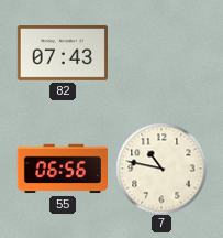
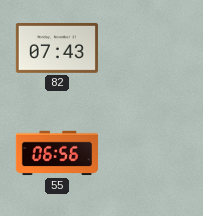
7: 10:47 -> none (161, 169)
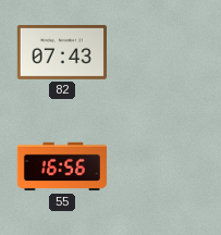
55: 06:56 -> 16:56 (62, 166)
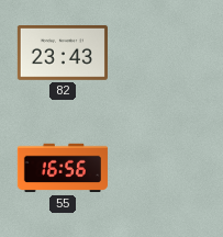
82: 07:43 -> 23:43 (63, 54)
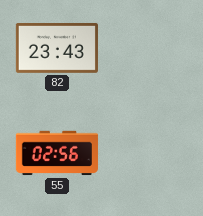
55: 16:56 -> 02:56 (57, 153)
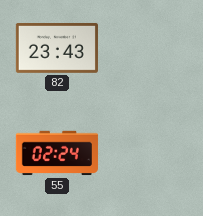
55: 02:56 -> 02:24 (57, 153)
